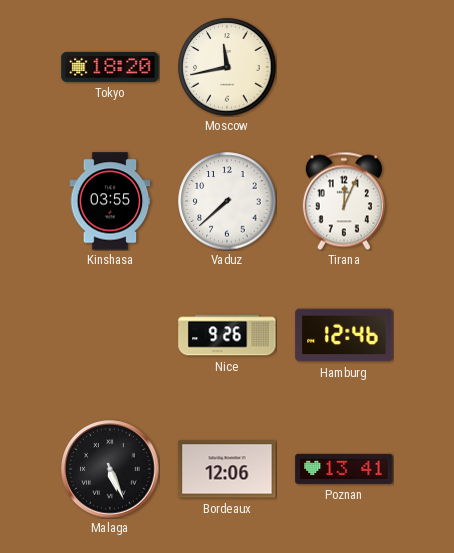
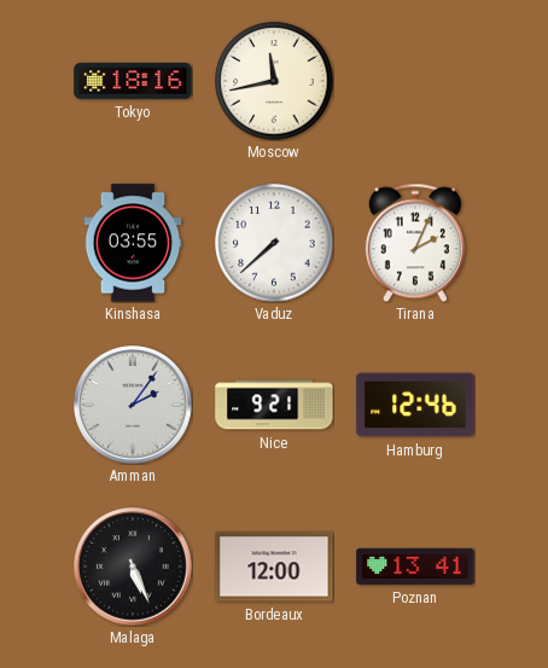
Tokyo: 18:20 -> 18:16 (133, 81)
Tirana: 12:04 -> 2:04 (415, 243)
Amman: none -> 2:06 (133, 405)
Nice: 9:26 -> 9:21 (274, 405)
Bordeaux: 12:06 -> 12:00 (274, 567)
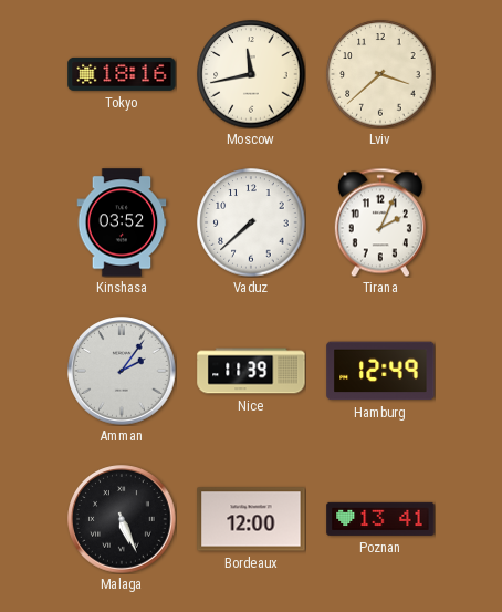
Lviv: none -> 3:38 (380, 74)
Kinshasa: 03:55 -> 03:52 (122, 222)
Nice: 9:21 -> 11:39 (251, 371)
Hamburg: 12:46 -> 12:49 (380, 371)
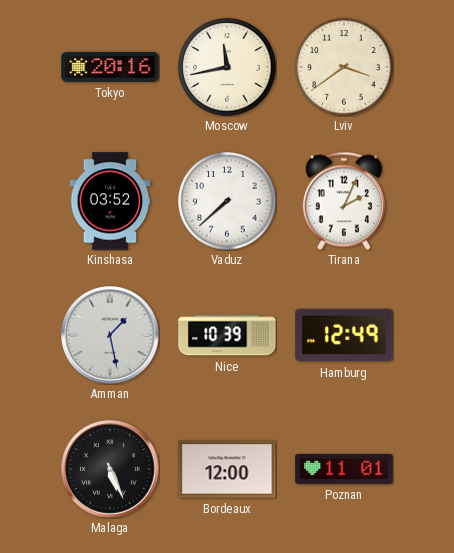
Tokyo: 18:16 -> 20:16 (110, 67)
Lviv: 3:38 -> 3:39 (344, 67)
Amman: 2:06 -> 1:28 (110, 335)
Nice: 11:39 -> 10:39 (227, 335)
Poznan: 13:41 -> 11:01 (344, 469)
